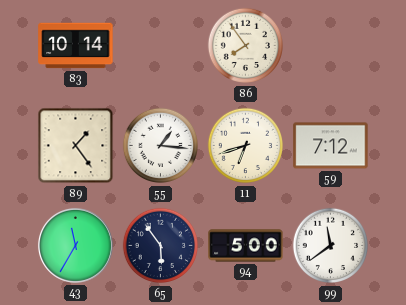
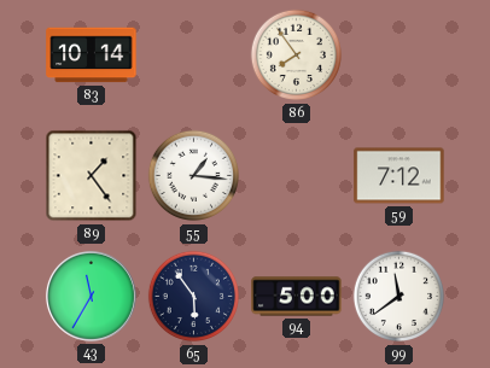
11: 6:42 -> none (246, 146)
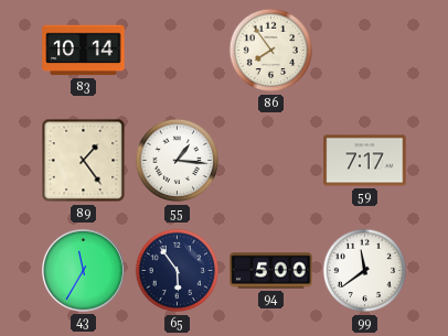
59: 7:12 -> 7:17 (365, 161)
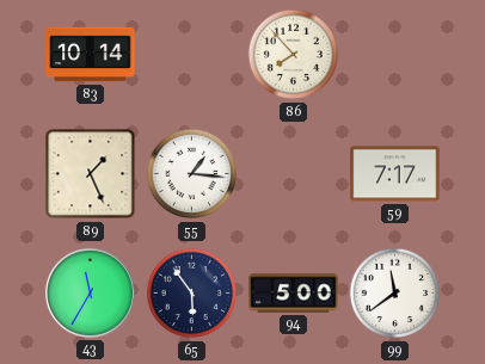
86: 7:54 -> 7:53 (294, 55)
89: 1:24 -> 1:26 (91, 174)
